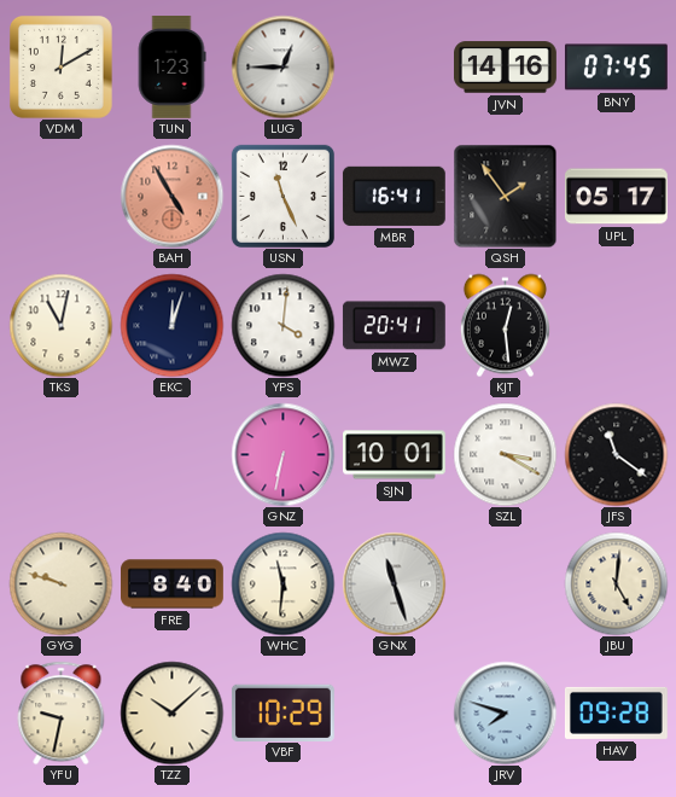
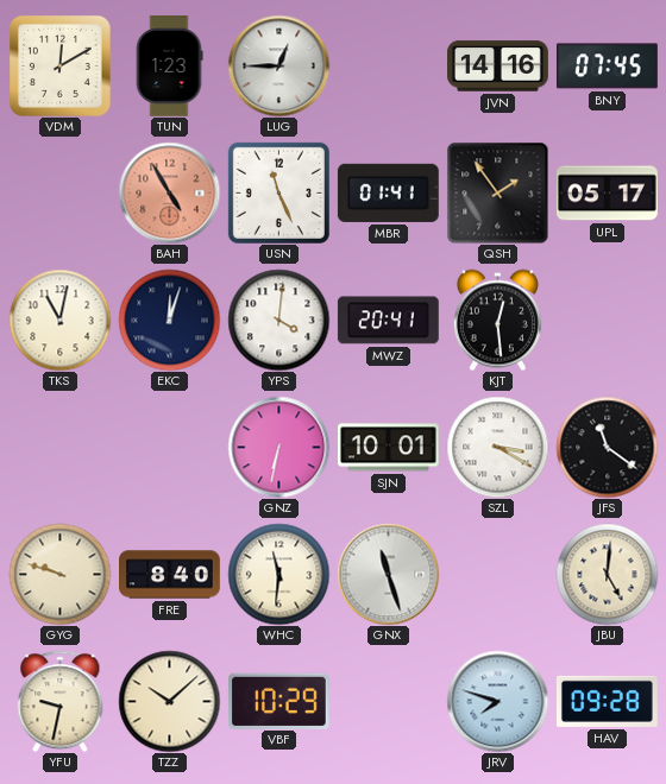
MBR: 16:41 -> 01:41 (388, 192)
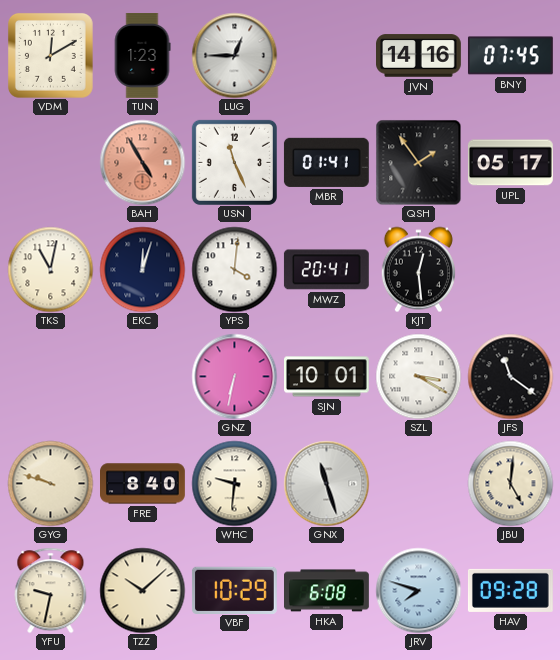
WHC: 11:31 -> 9:31 (234, 483)
HKA: none -> 6:08 (327, 591)
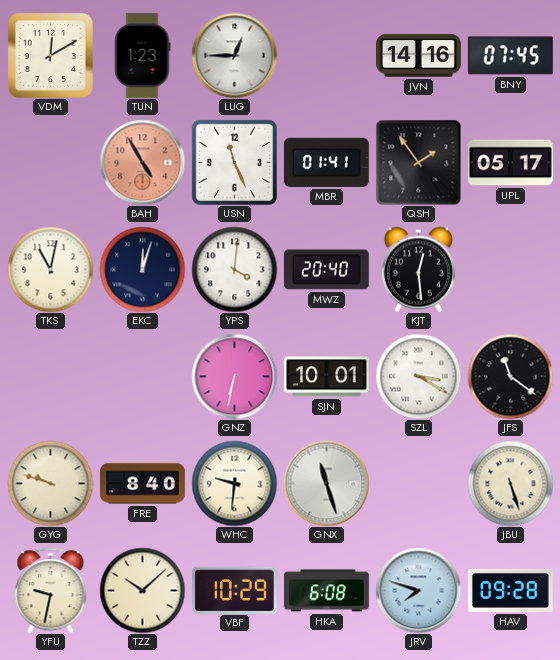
MWZ: 20:41 -> 20:40 (326, 270)
JBU: 5:01 -> 5:27 (510, 483)
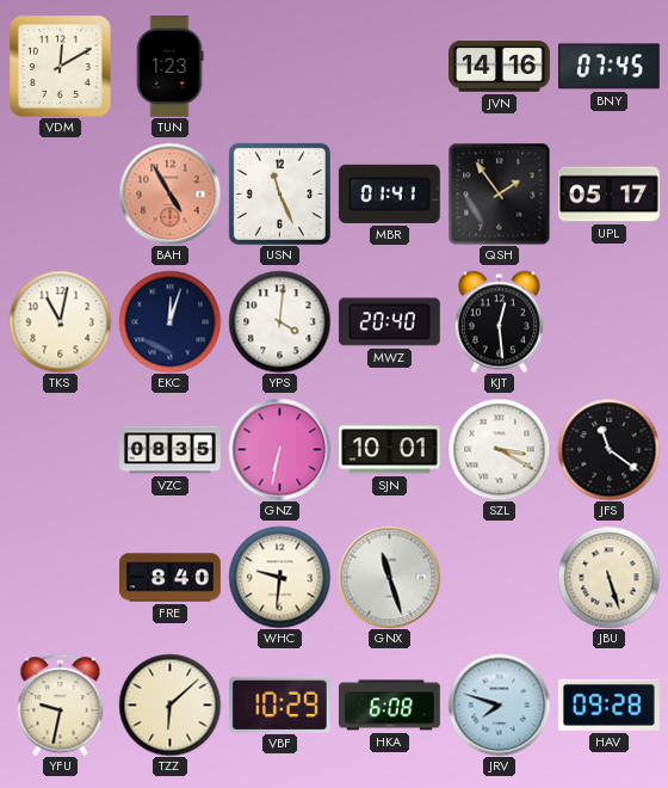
LUG: 12:45 -> none (234, 55)
VZC: none -> 08:35 (171, 450)
GYG: 9:48 -> none (50, 483)
TZZ: 10:08 -> 6:08 (169, 704)
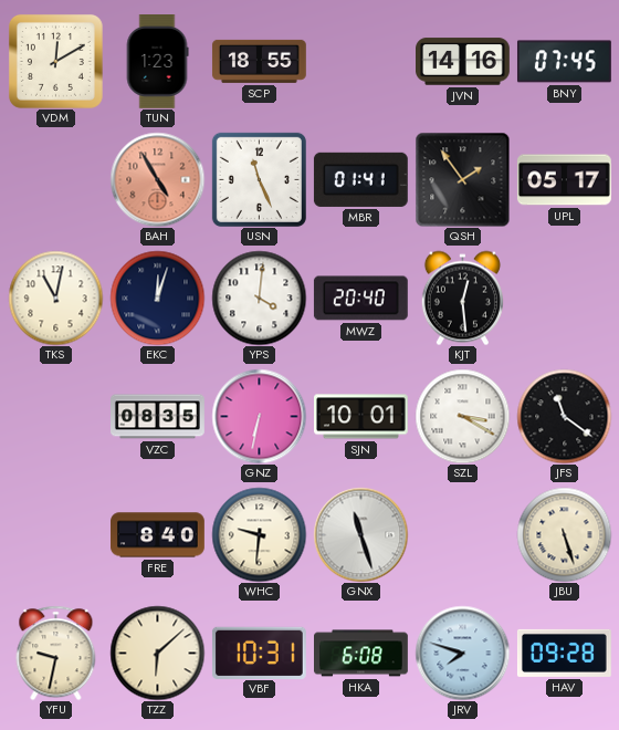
SCP: none -> 18:55 (259, 61)
VBF: 10:29 -> 10:31 (259, 653)
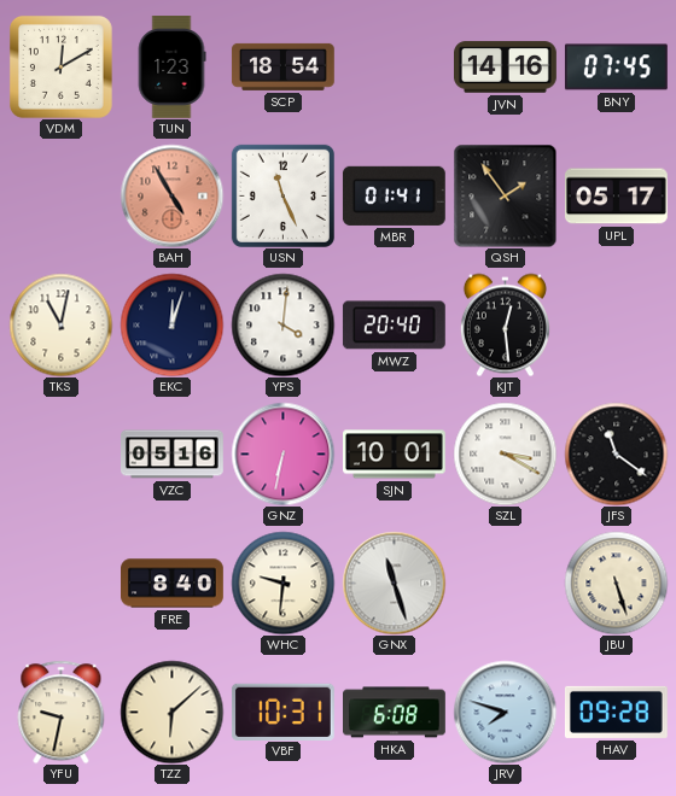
SCP: 18:55 -> 18:54 (282, 66)
VZC: 08:35 -> 05:16 (173, 455)
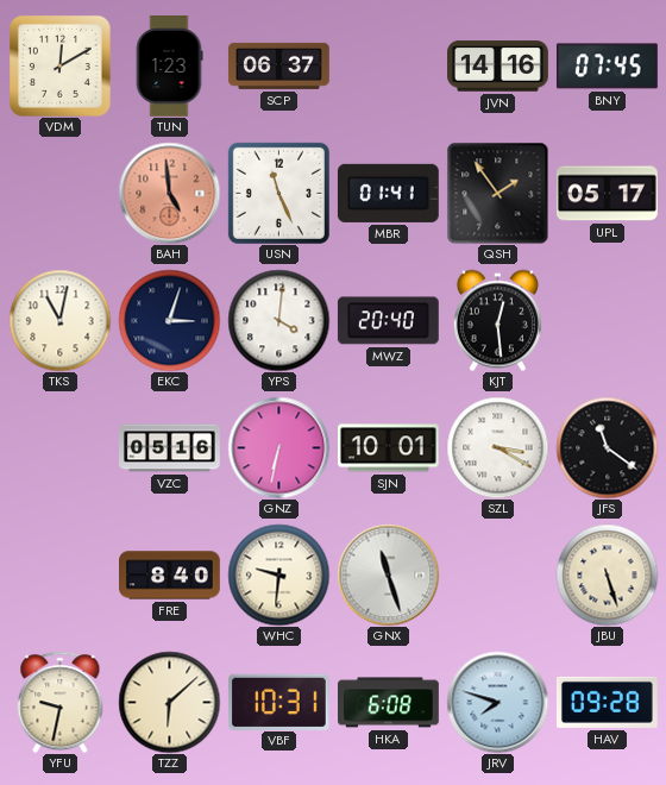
SCP: 18:54 -> 06:37 (278, 65)
BAH: 4:55 -> 4:59 (169, 193)
EKC: 12:03 -> 3:03 (169, 320)
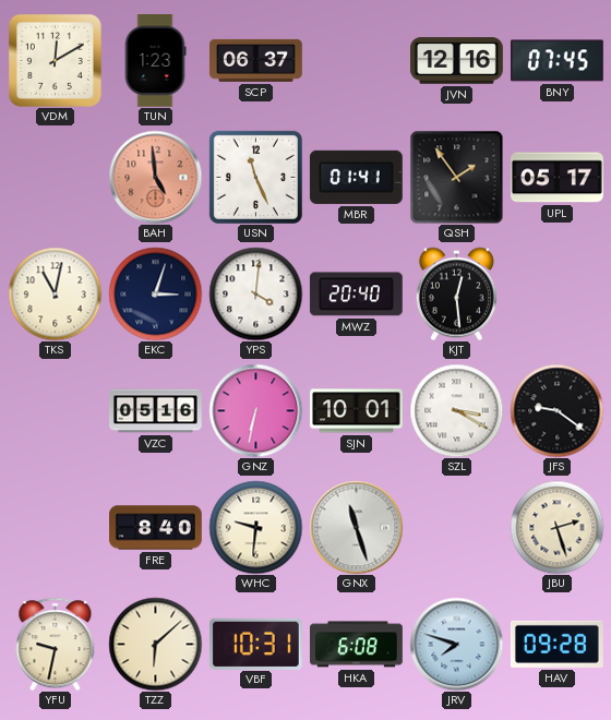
JVN: 14:16 -> 12:16 (457, 61)
JFS: 11:21 -> 9:21 (556, 410)
JBU: 5:27 -> 2:27 (556, 527)
